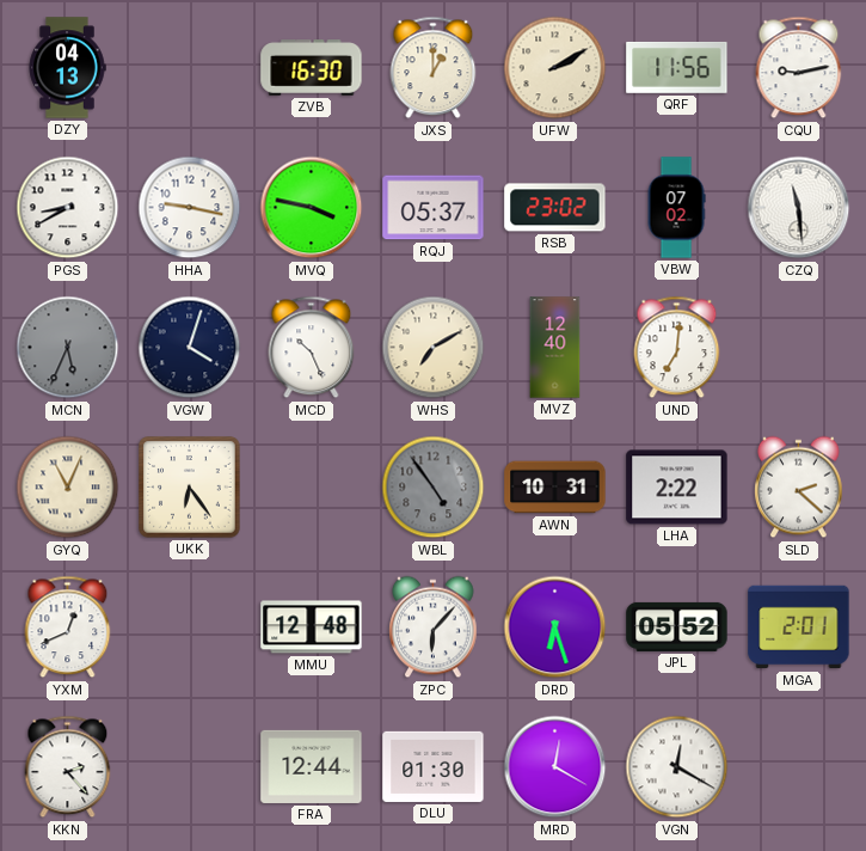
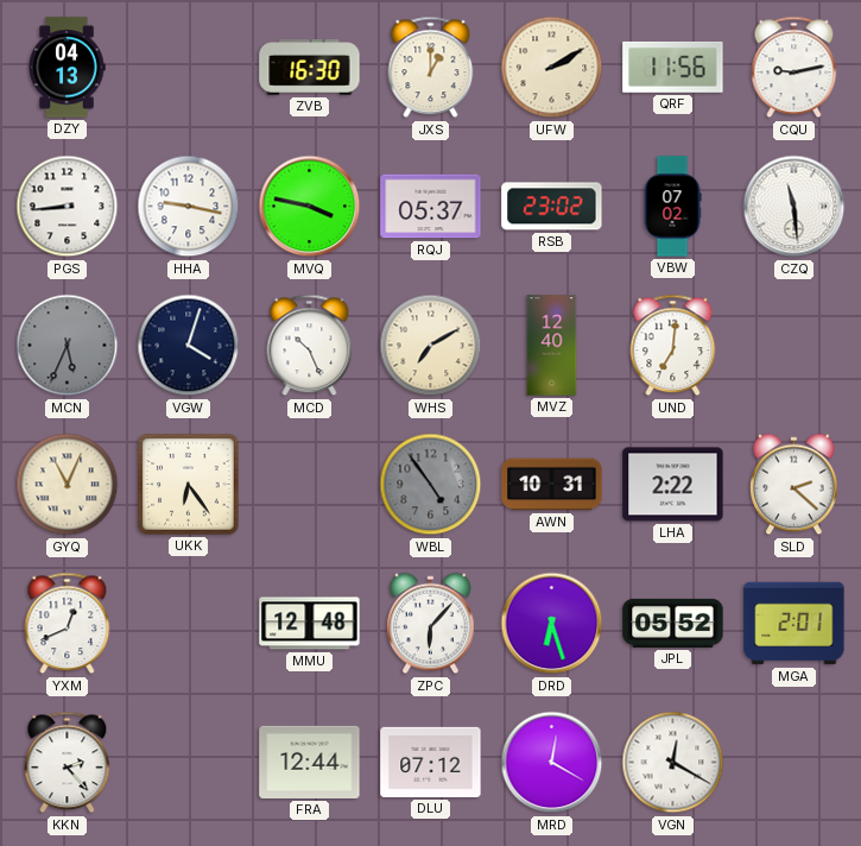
PGS: 8:40 -> 8:44 (68, 207)
DLU: 01:30 -> 07:12 (431, 762)
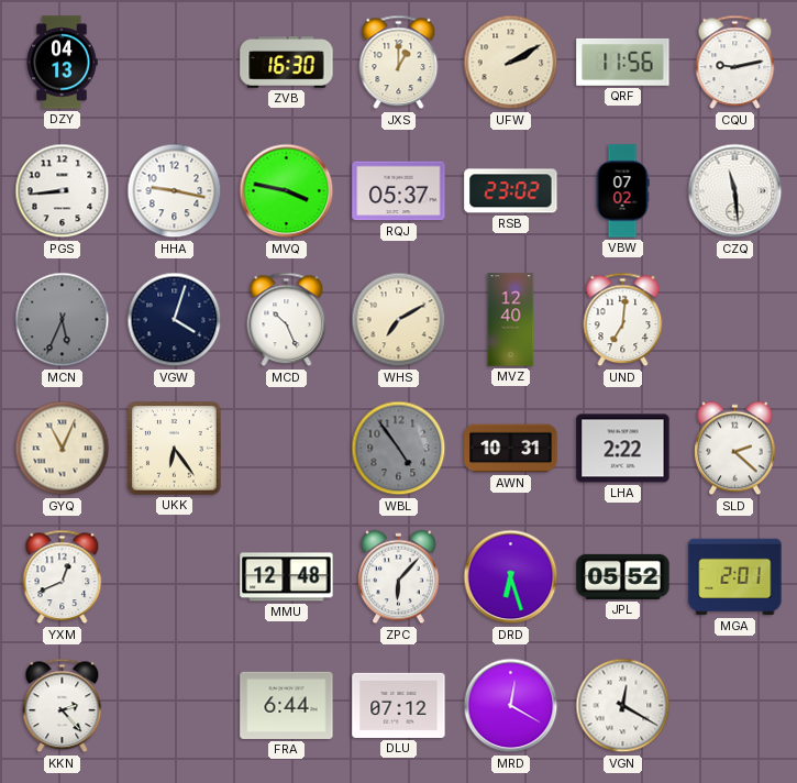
FRA: 12:44 -> 6:44 (287, 705)
